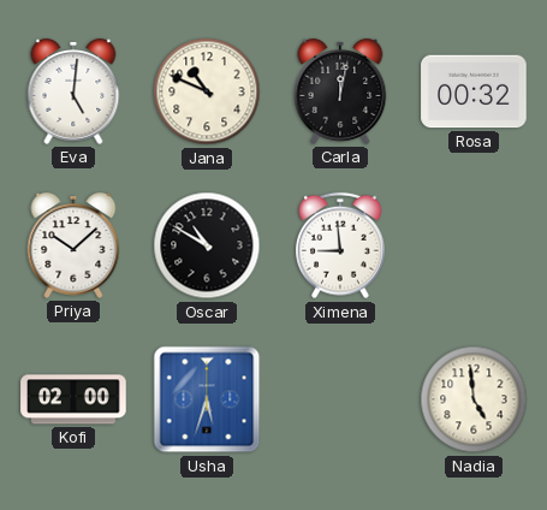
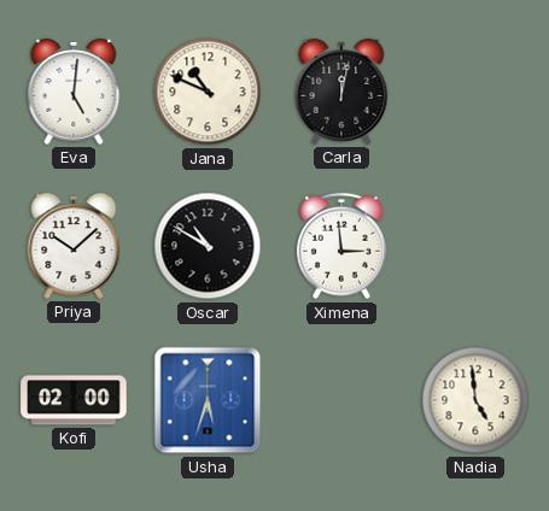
Rosa: 00:32 -> none (474, 91)
Ximena: 8:59 -> 2:59 (343, 246)
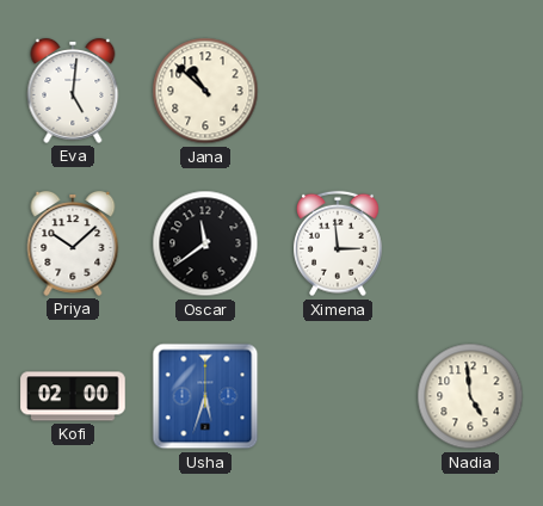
Jana: 10:49 -> 10:52 (205, 91)
Carla: 12:02 -> none (341, 92)
Oscar: 10:50 -> 11:39 (205, 243)
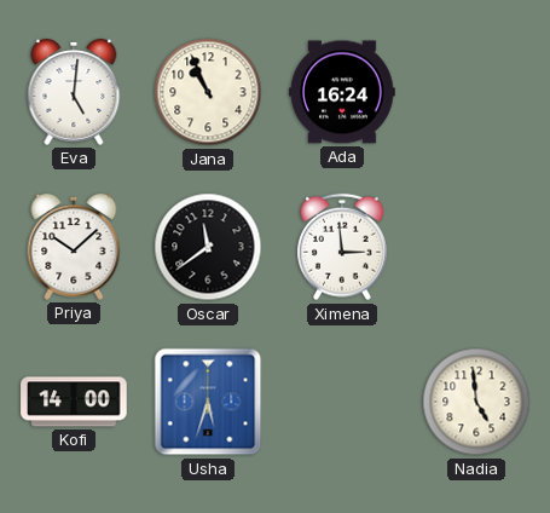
Jana: 10:52 -> 10:56 (208, 92)
Ada: none -> 16:24 (342, 92)
Kofi: 02:00 -> 14:00 (74, 402)
